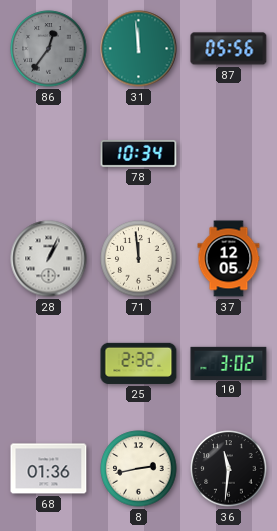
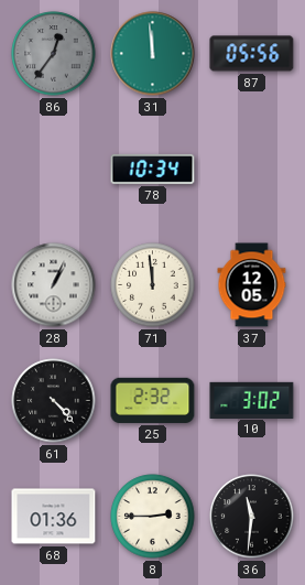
61: none -> 4:23 (54, 401)
8: 2:43 -> 2:45 (153, 517)
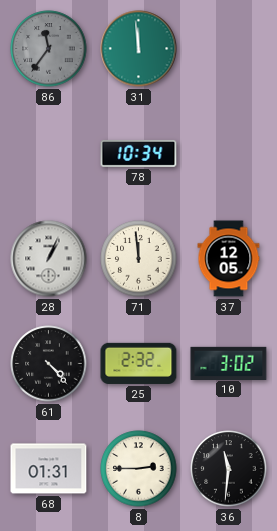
86: 12:36 -> 11:36 (49, 49)
87: 05:56 -> none (252, 54)
68: 01:36 -> 01:31 (49, 469)
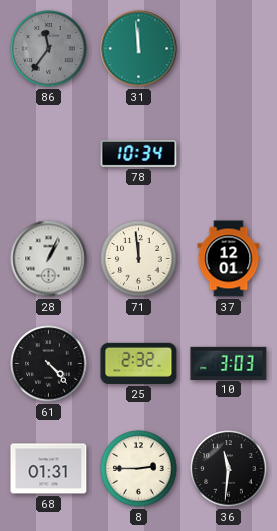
37: 12:05 -> 12:01 (229, 259)
10: 3:02 -> 3:03 (229, 363)
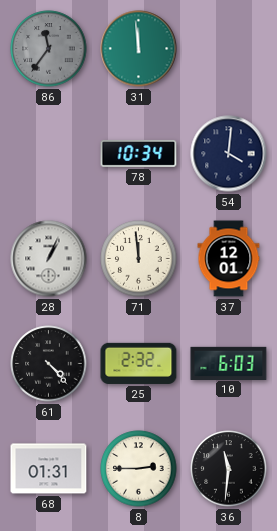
54: none -> 4:01 (229, 154)
10: 3:03 -> 6:03 (229, 363)
